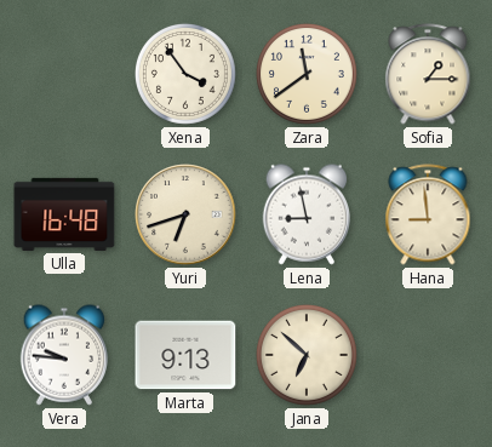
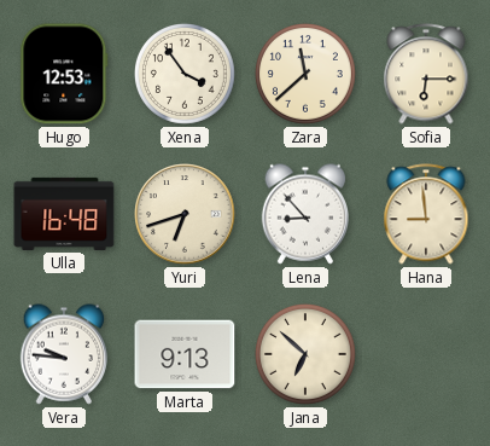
Hugo: none -> 12:53 (64, 74)
Zara: 11:39 -> 11:38 (305, 74)
Sofia: 1:15 -> 6:15 (426, 74)
Lena: 8:58 -> 8:53 (304, 214)
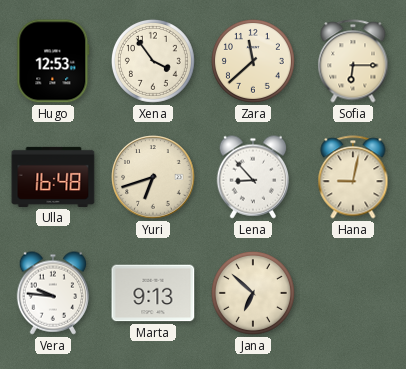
Hana: 8:59 -> 9:02 (353, 177)
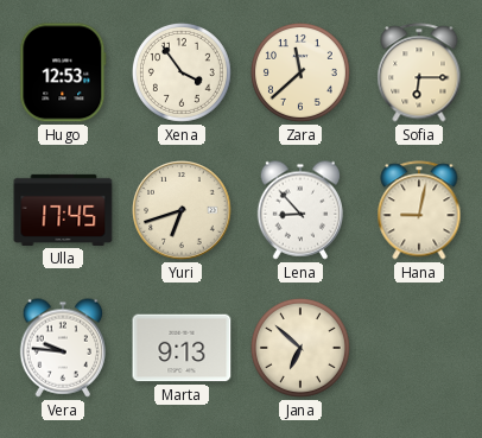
Ulla: 16:48 -> 17:45 (63, 210)
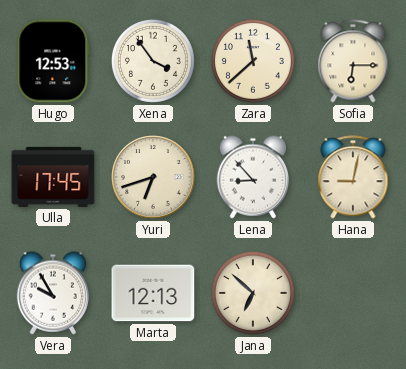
Vera: 9:46 -> 9:55 (52, 293)
Marta: 9:13 -> 12:13 (153, 293)
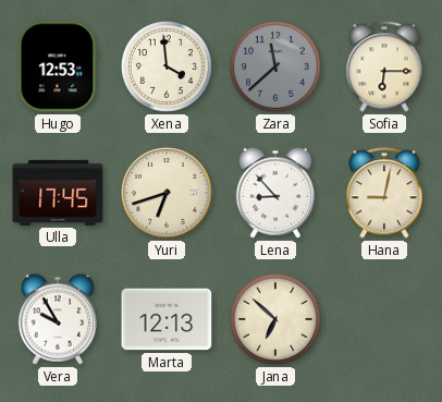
Xena: 3:54 -> 3:59 (167, 66)
Zara dial: cream -> grey (275, 66)
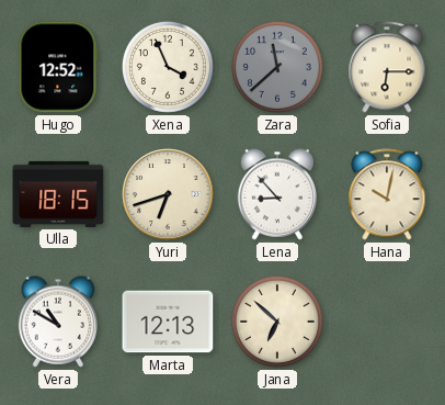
Hugo: 12:53 -> 12:52 (58, 67)
Xena: 3:59 -> 3:56 (168, 67)
Ulla: 17:45 -> 18:15 (58, 194)
Hana: 9:02 -> 10:02 (387, 194)
Vera: 9:55 -> 10:50 (57, 322)
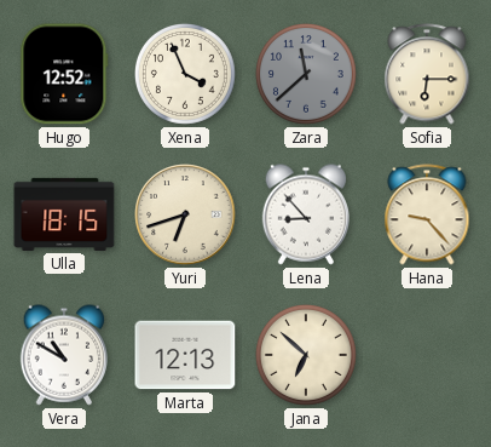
Hana: 10:02 -> 9:23 (427, 214)
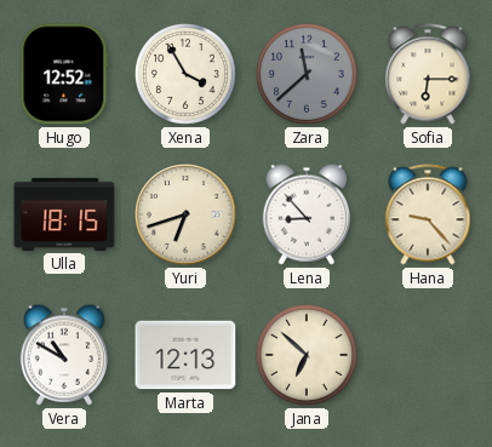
Xena: 3:56 -> 3:55 (185, 74)
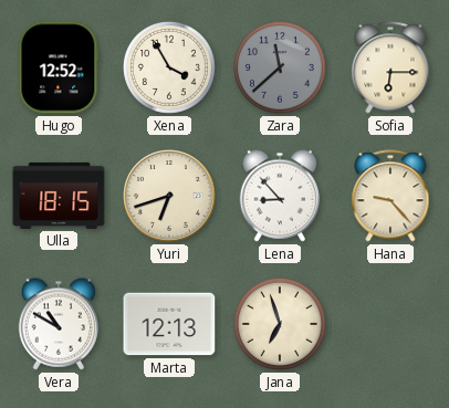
Jana: 6:52 -> 6:57 (280, 324)
